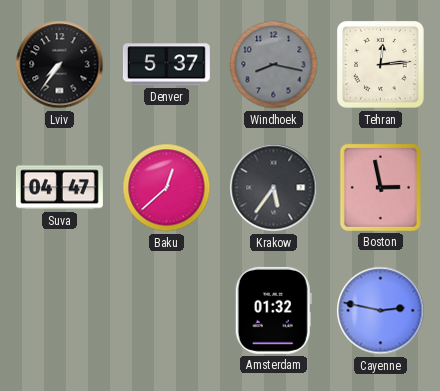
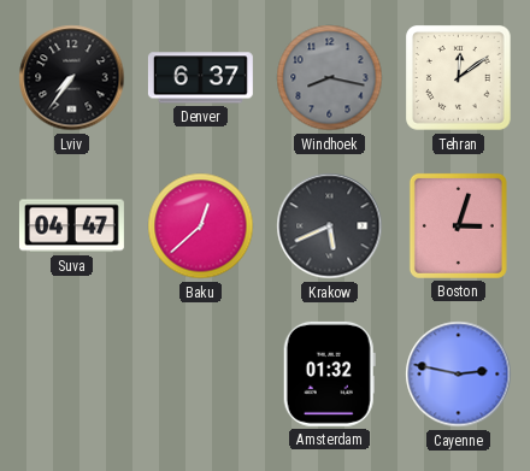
Denver: 5:37 -> 6:37 (200, 78)
Tehran: 12:14 -> 12:09 (459, 78)
Krakow: 5:36 -> 5:41 (330, 226)
Boston: 2:58 -> 3:03 (458, 225)
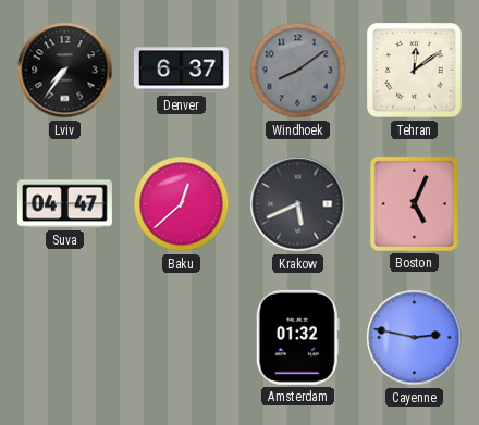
Windhoek: 8:17 -> 8:09 (298, 71)
Boston: 3:03 -> 5:04 (414, 203)
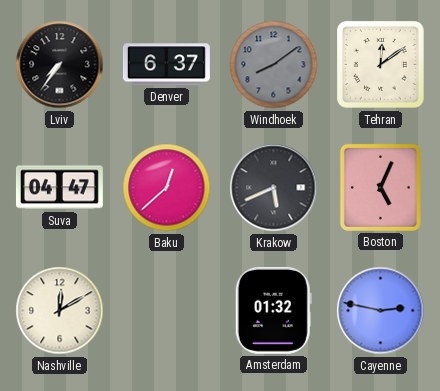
Nashville: none -> 12:10 (60, 311)
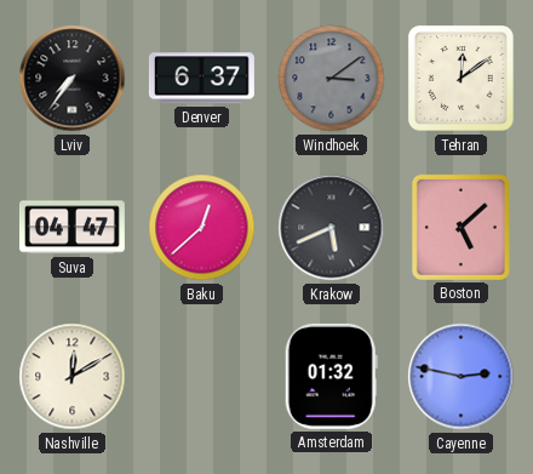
Windhoek: 8:09 -> 3:09 (332, 79)
Boston: 5:04 -> 5:08 (460, 227)
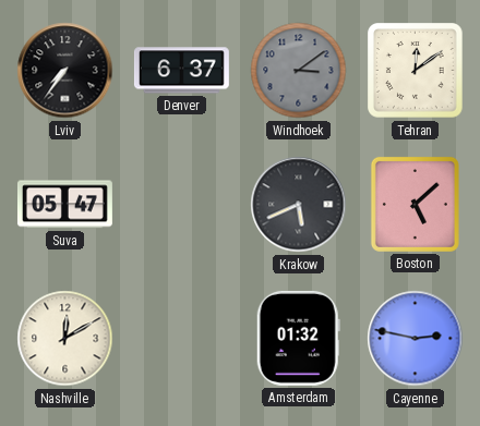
Suva: 04:47 -> 05:47 (64, 205)
Baku: 12:38 -> none (202, 228)
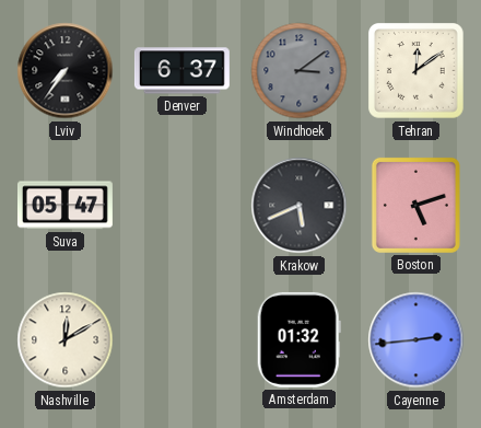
Boston: 5:08 -> 5:12 (415, 205)
Cayenne: 2:47 -> 2:44 (417, 340)
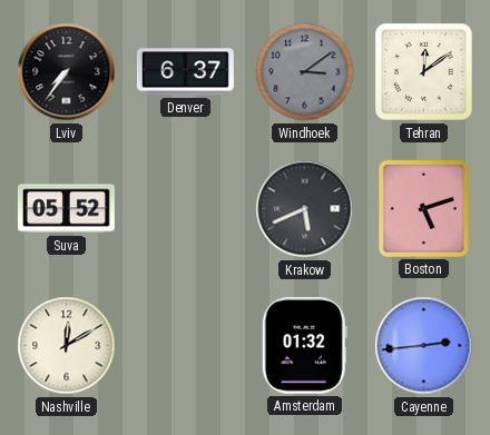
Suva: 05:47 -> 05:52 (66, 209)
